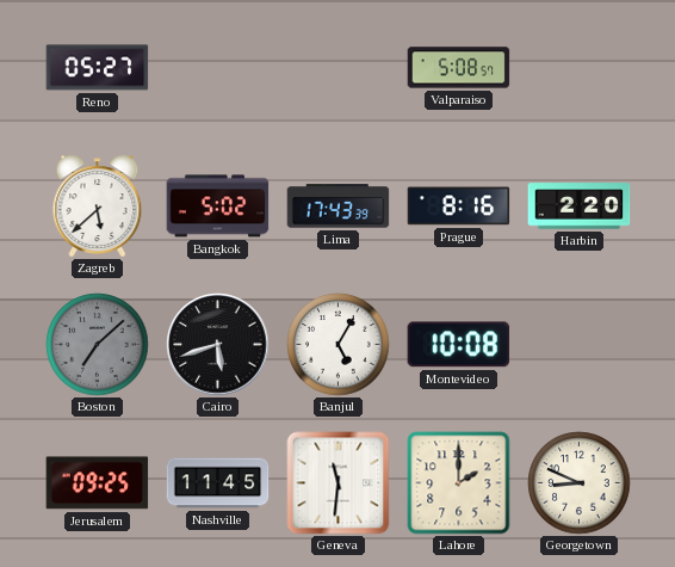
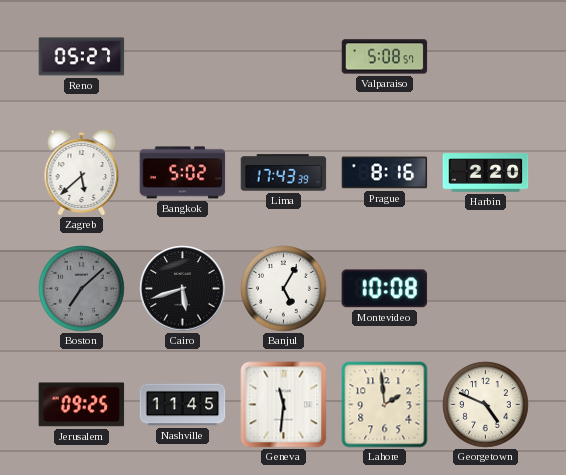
Lahore: 2:00 -> 1:59 (385, 405)
Georgetown: 8:49 -> 4:49 (486, 405)
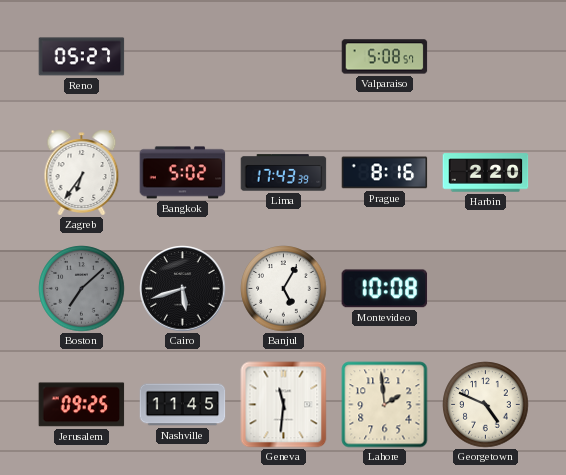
Zagreb: 5:38 -> 6:36 (82, 173)
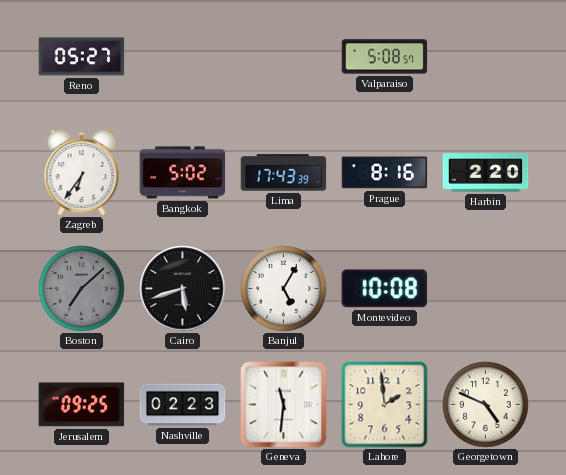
Nashville: 11:45 -> 02:23 (183, 405)
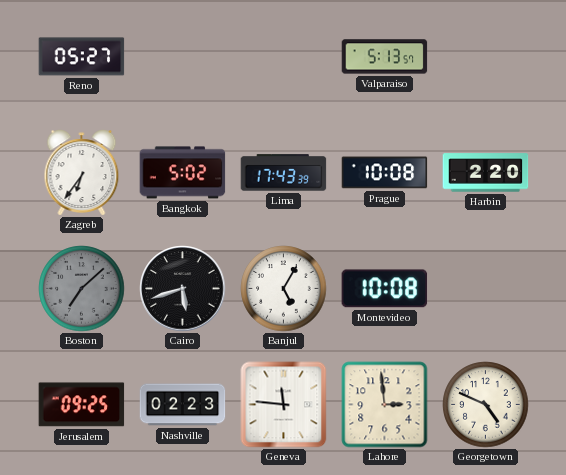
Valparaiso: 5:08 -> 5:13 (385, 57)
Prague: 8:16 -> 10:08 (385, 173)
Geneva: 11:31 -> 11:46 (284, 405)
Lahore: 1:59 -> 2:59 (385, 405)
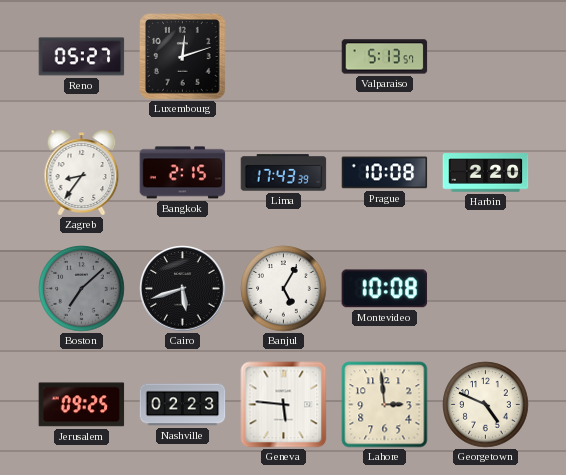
Luxembourg: none -> 12:12 (183, 57)
Zagreb: 6:36 -> 8:36 (82, 173)
Bangkok: 5:02 -> 2:15 (183, 173)
Geneva: 11:46 -> 5:46 (284, 405)
